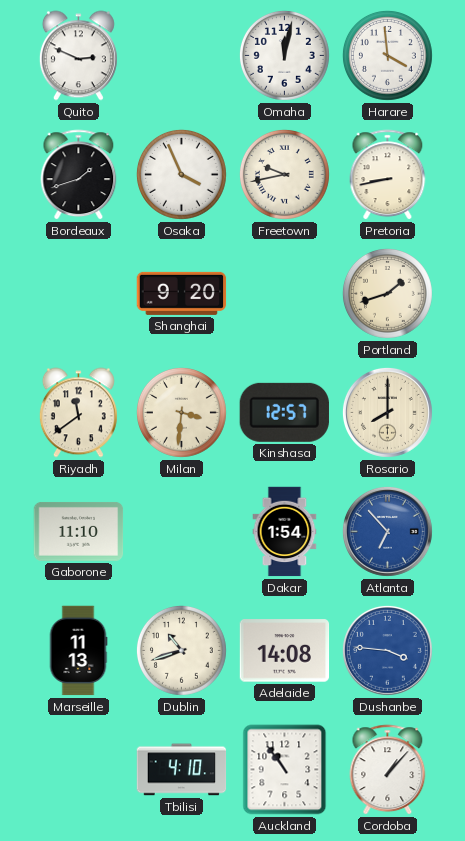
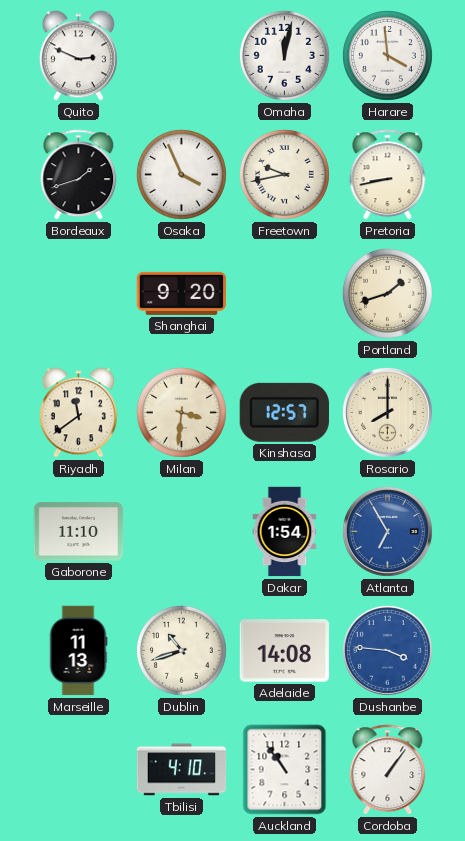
Atlanta: 6:53 -> 6:55 (387, 531)
Cordoba: 1:07 -> 1:06 (388, 770)
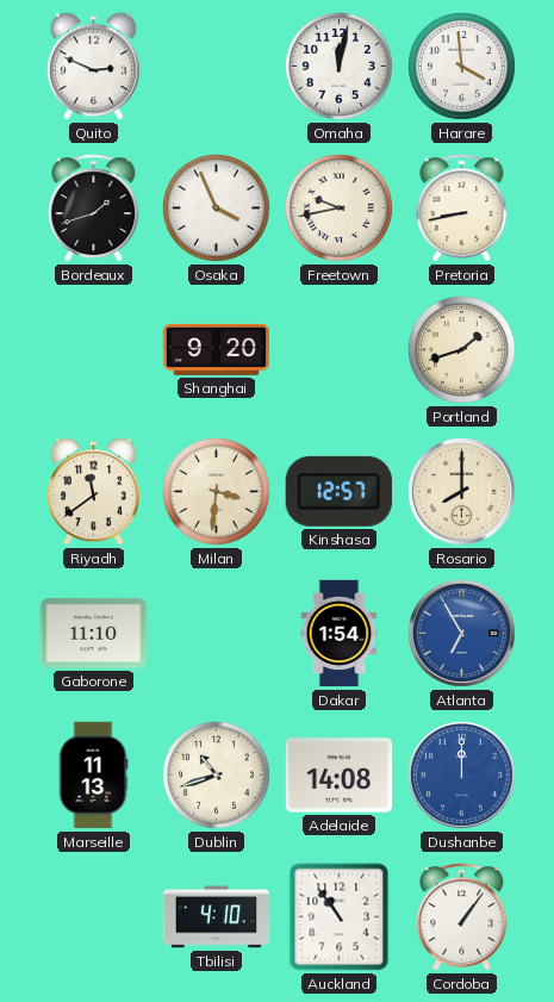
Dushanbe: 3:46 -> 12:00 (461, 774)
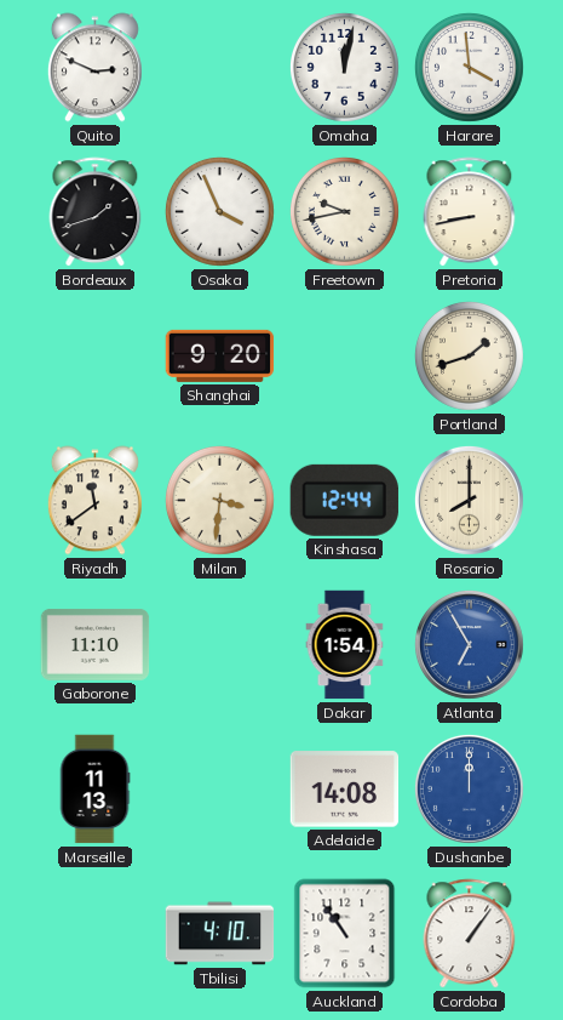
Kinshasa: 12:57 -> 12:44 (344, 500)
Dublin: 10:42 -> none (216, 774)
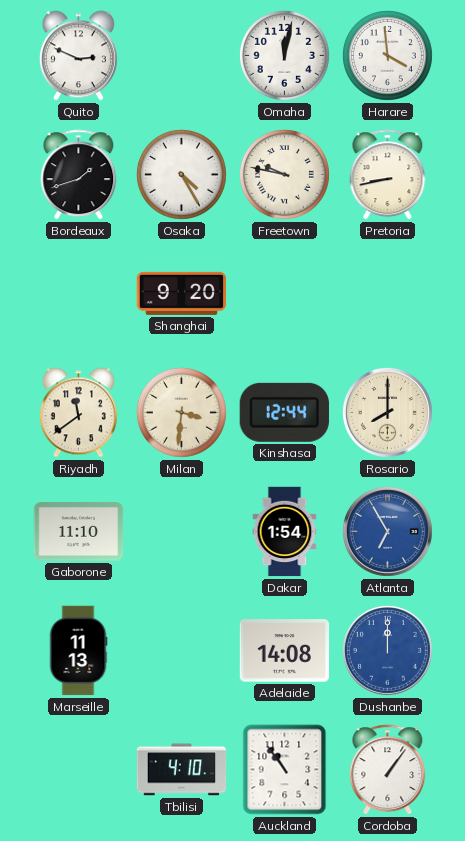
Osaka: 3:56 -> 4:25 (181, 174)
Freetown: 9:43 -> 9:47 (284, 174)
Portland: 1:42 -> none (469, 355)
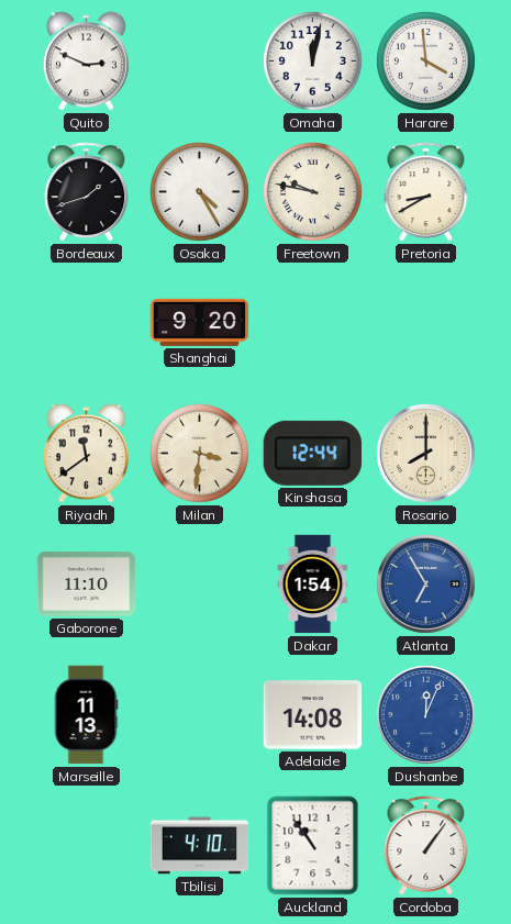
Pretoria: 8:43 -> 8:40 (426, 192)
Dushanbe: 12:00 -> 12:04 (425, 714)
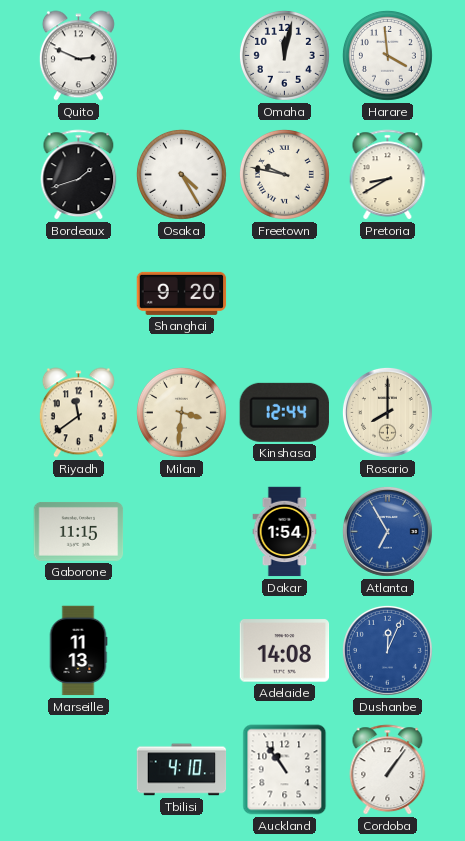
Gaborone: 11:10 -> 11:15 (79, 531)
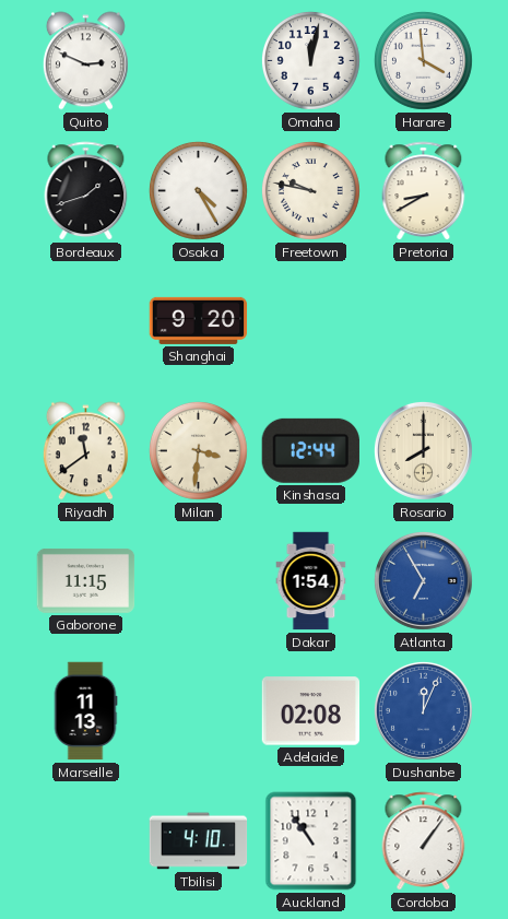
Adelaide: 14:08 -> 02:08 (311, 711)
